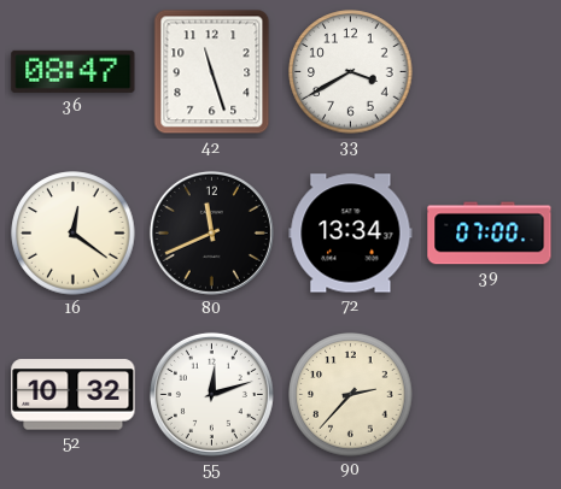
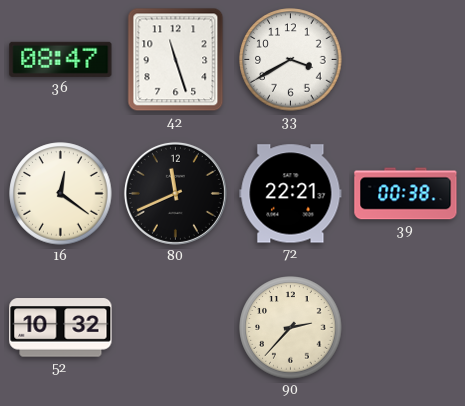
72: 13:34 -> 22:21 (291, 194)
39: 07:00 -> 00:38 (406, 194)
55: 12:12 -> none (211, 394)
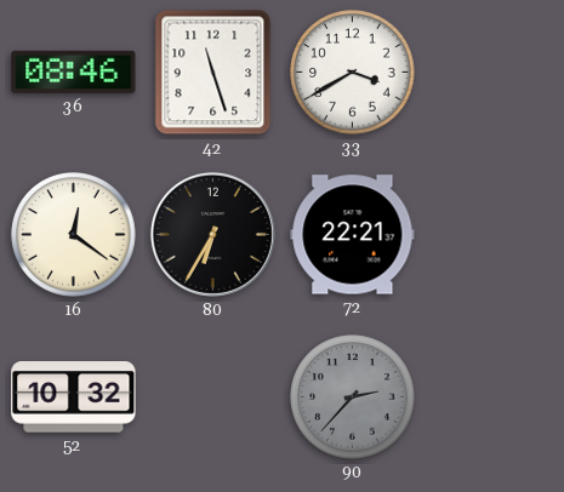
36: 08:47 -> 08:46 (74, 71)
80: 11:41 -> 6:35 (212, 234)
39: 00:38 -> none (406, 194)
90 dial: cream -> grey (353, 397)
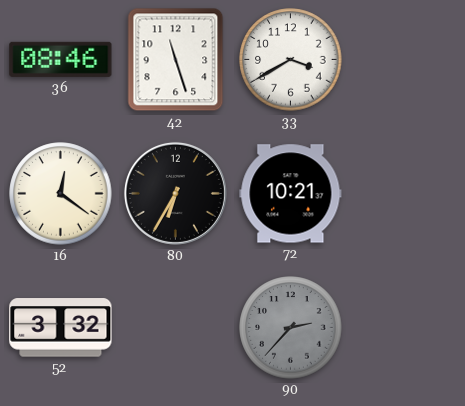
72: 22:21 -> 10:21 (291, 194)
52: 10:32 -> 3:32 (61, 328)
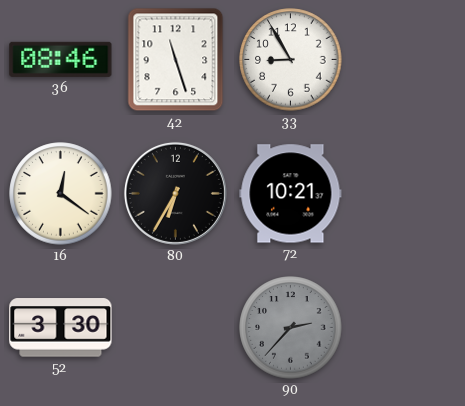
33: 3:40 -> 8:55 (291, 60)
52: 3:32 -> 3:30 (61, 328)
